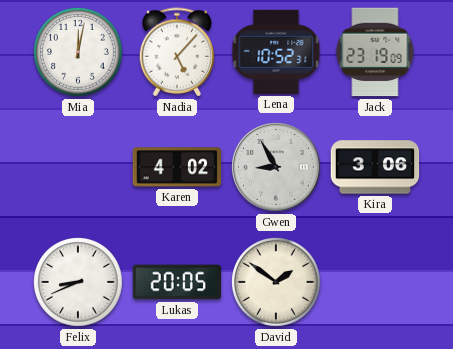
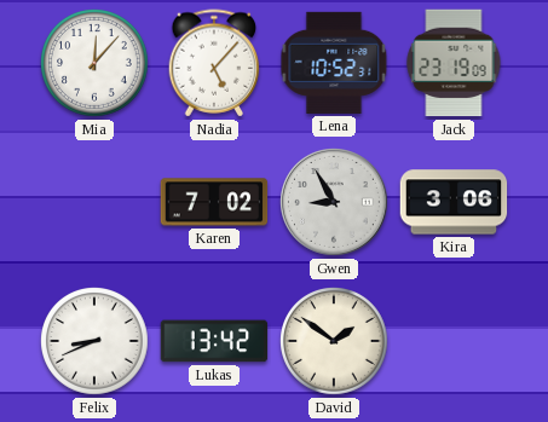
Mia: 12:02 -> 12:07 (96, 64)
Karen: 4:02 -> 7:02 (214, 202)
Lukas: 20:05 -> 13:42 (214, 341)
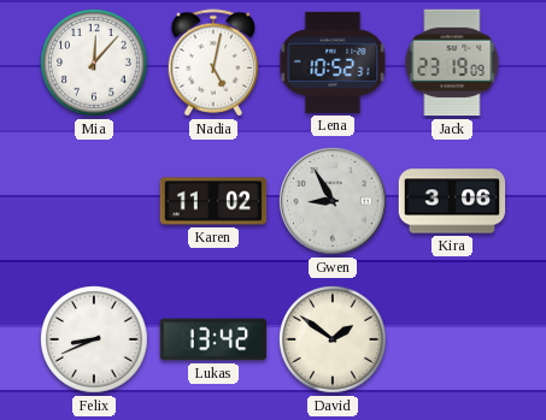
Nadia: 5:07 -> 5:02 (213, 63)
Karen: 7:02 -> 11:02 (213, 201)
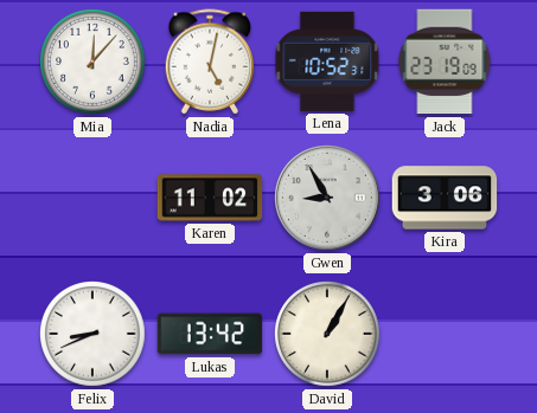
David: 1:51 -> 1:05 (328, 335)
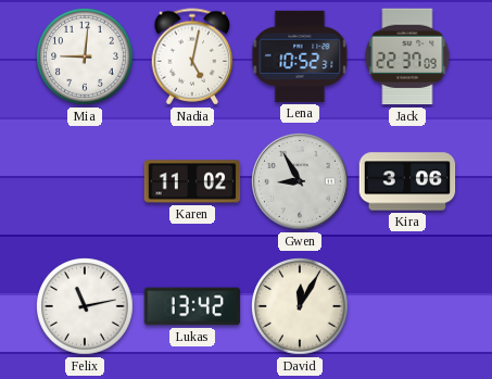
Mia: 12:07 -> 9:01 (86, 58)
Jack: 23:19 -> 22:37 (407, 56)
Felix: 8:41 -> 11:13 (86, 307)
David: 1:05 -> 12:05 (301, 307)
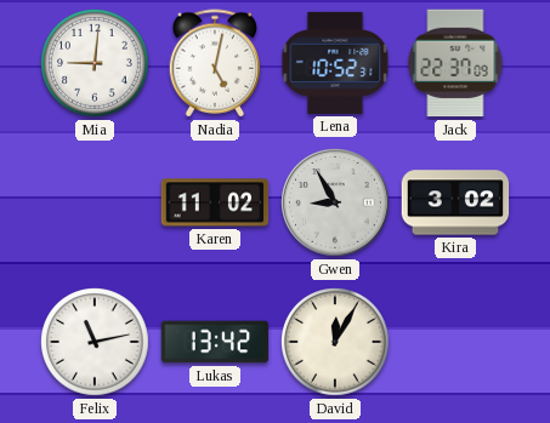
Kira: 3:06 -> 3:02 (455, 202)
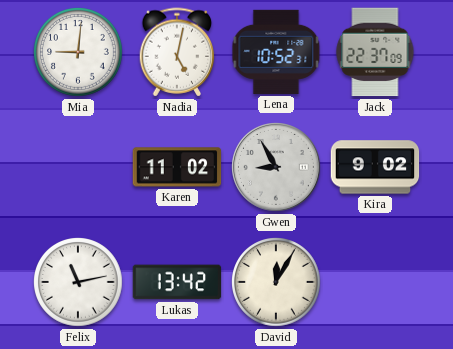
Kira: 3:02 -> 9:02 (375, 167)
